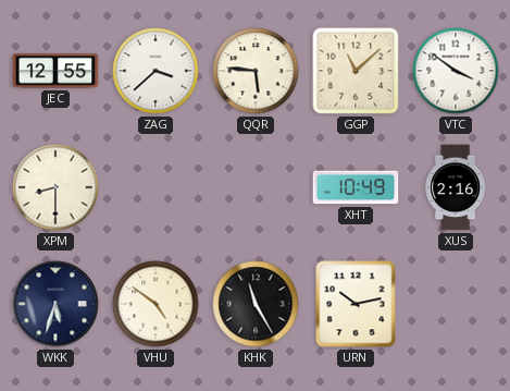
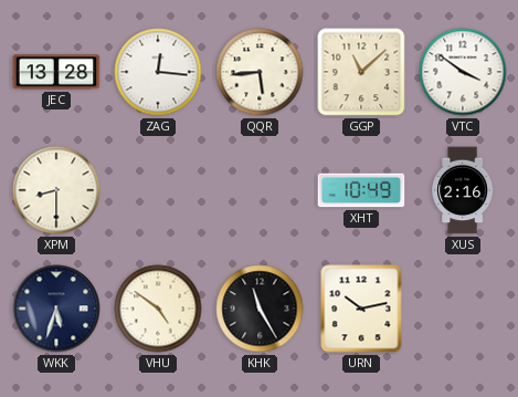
JEC: 12:55 -> 13:28 (56, 72)
ZAG: 3:38 -> 12:16 (158, 72)
QQR: 5:46 -> 5:44 (260, 72)
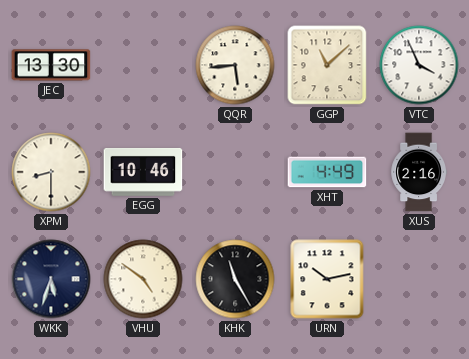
JEC: 13:28 -> 13:30 (51, 65)
ZAG: 12:16 -> none (158, 72)
VTC: 3:51 -> 3:56 (419, 65)
EGG: none -> 10:46 (143, 172)
XHT: 10:49 -> 4:49 (327, 172)
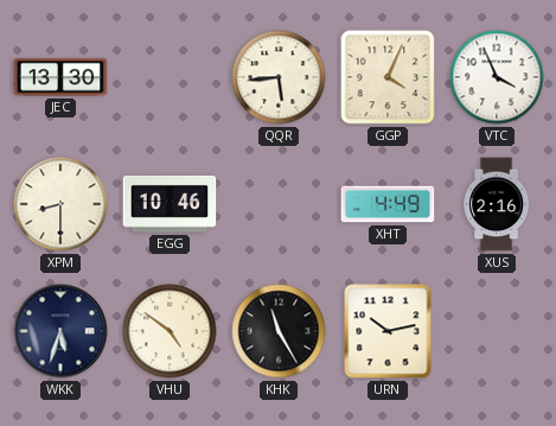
GGP: 11:08 -> 4:04 (388, 77)
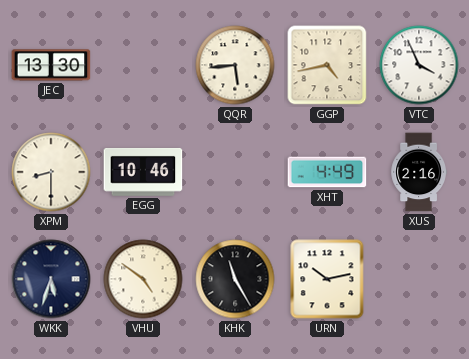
GGP: 4:04 -> 4:43 (327, 65)
